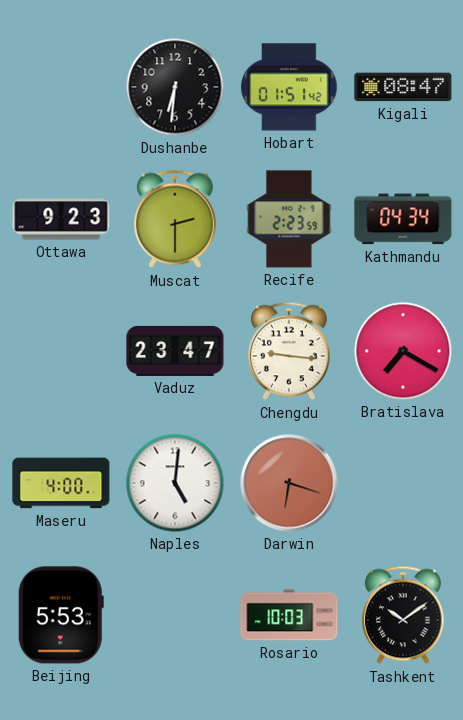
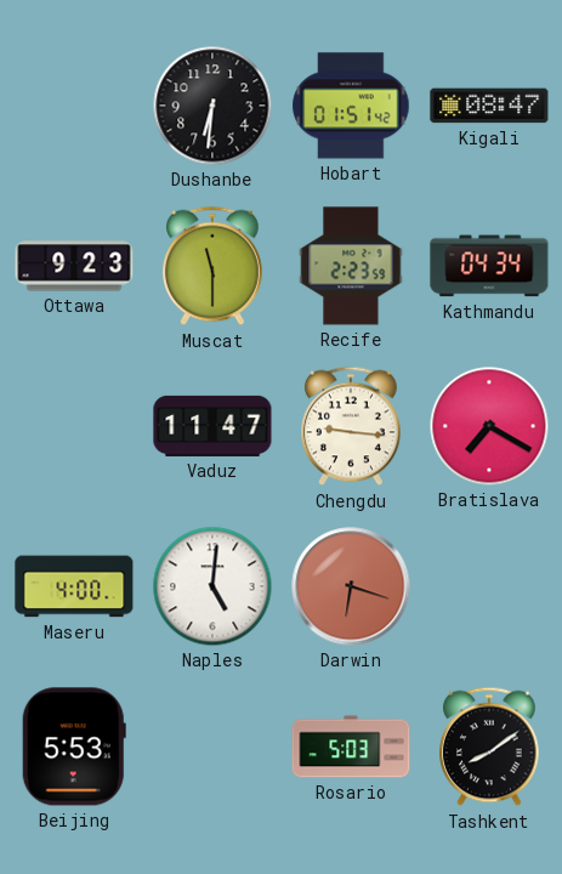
Muscat: 2:30 -> 11:30 (214, 266)
Vaduz: 23:47 -> 11:47 (212, 426)
Rosario: 10:03 -> 5:03 (351, 747)
Tashkent: 10:09 -> 8:09 (490, 747)
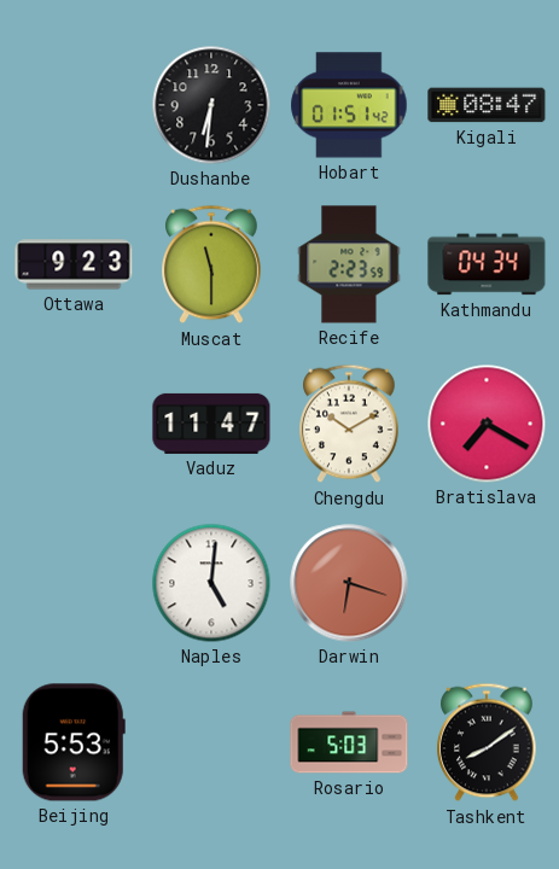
Chengdu: 9:16 -> 10:10 (350, 424)
Maseru: 4:00 -> none (74, 586)
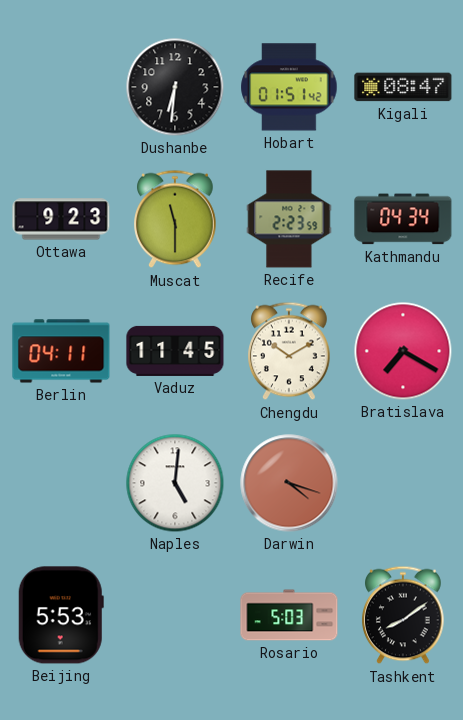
Berlin: none -> 04:11 (61, 351)
Vaduz: 11:47 -> 11:45 (175, 351)
Darwin: 6:18 -> 4:18 (289, 483)
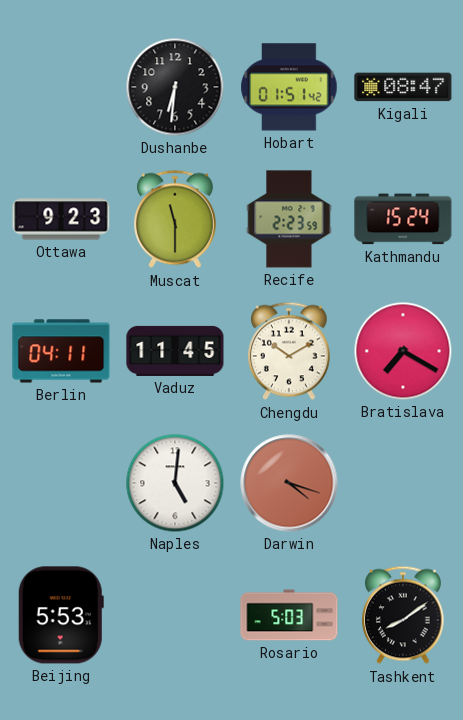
Kathmandu: 04:34 -> 15:24 (403, 219)
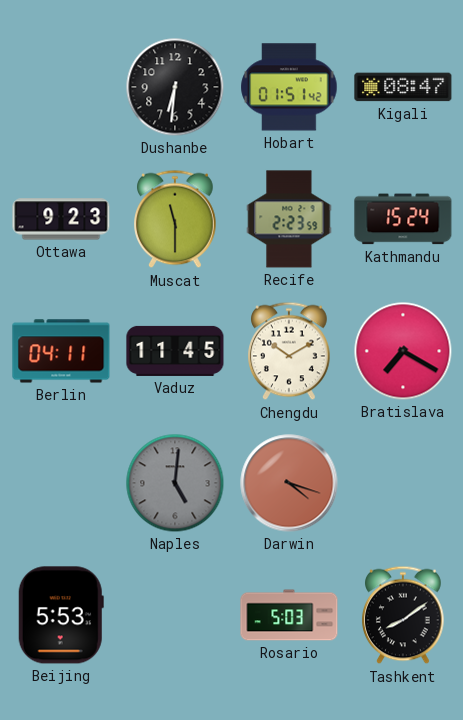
Naples dial: white -> grey (175, 483)
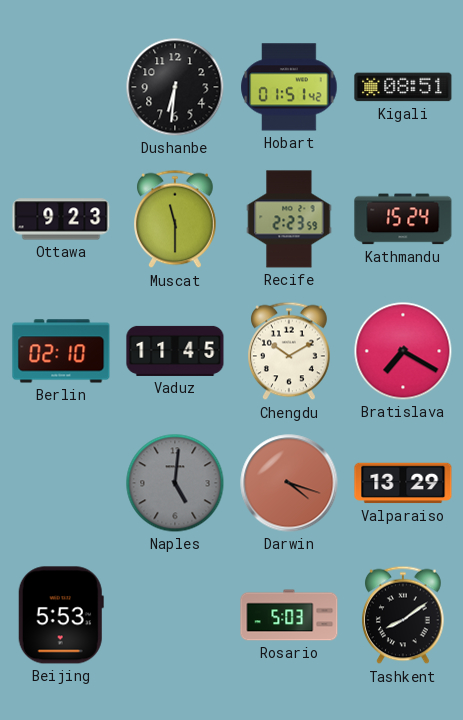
Kigali: 08:47 -> 08:51 (403, 87)
Berlin: 04:11 -> 02:10 (61, 351)
Valparaiso: none -> 13:29 (403, 483)
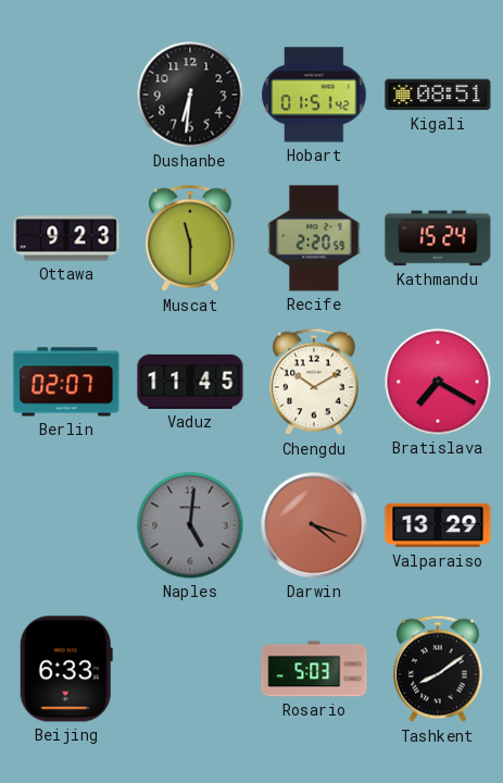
Recife: 2:23 -> 2:20 (314, 238)
Berlin: 02:10 -> 02:07 (66, 382)
Beijing: 5:53 -> 6:33 (66, 669)
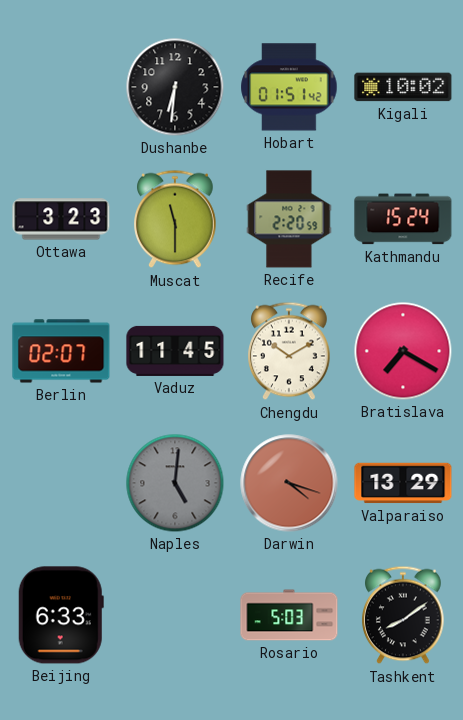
Kigali: 08:51 -> 10:02 (403, 87)
Ottawa: 9:23 -> 3:23 (61, 219)
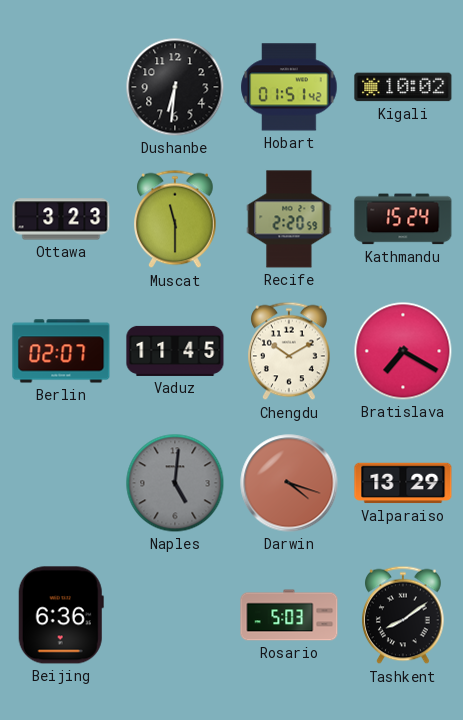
Beijing: 6:33 -> 6:36 (61, 615)
